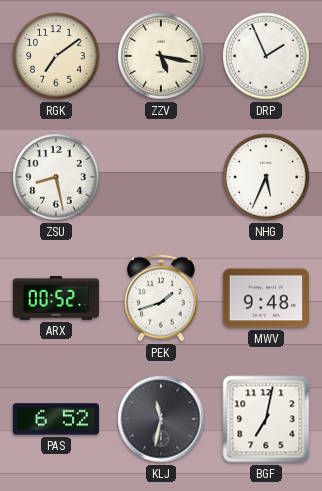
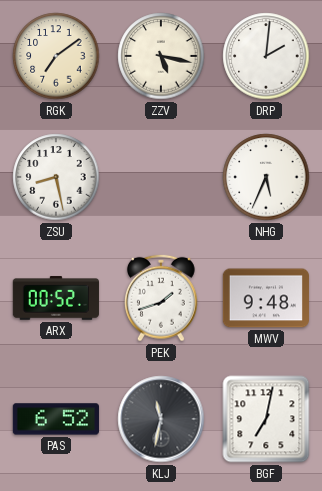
DRP: 1:56 -> 2:01 (266, 56)
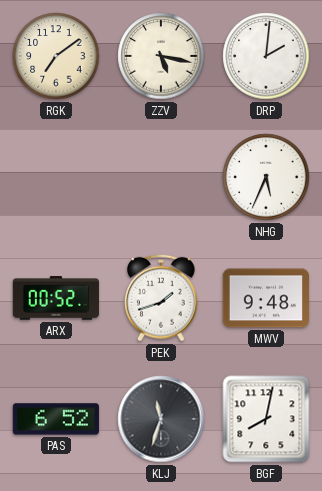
ZSU: 8:28 -> none (56, 177)
KLJ: 11:32 -> 11:33 (161, 419)
BGF: 7:02 -> 8:02 (266, 419)
